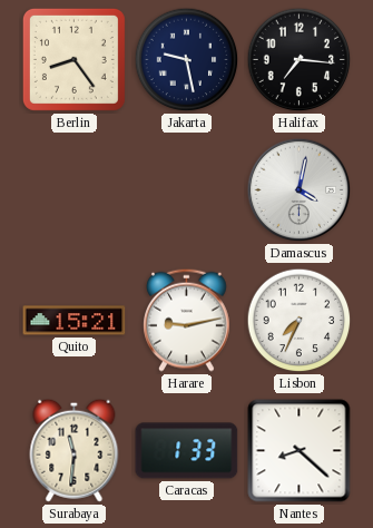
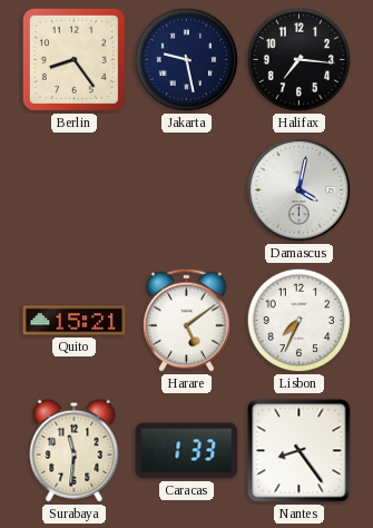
Harare: 9:13 -> 5:09 (187, 320)
Nantes: 8:22 -> 8:24 (300, 451)
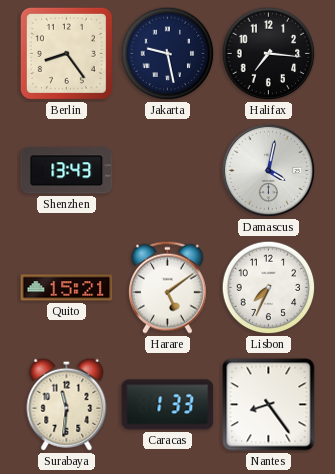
Shenzhen: none -> 13:43 (67, 171)
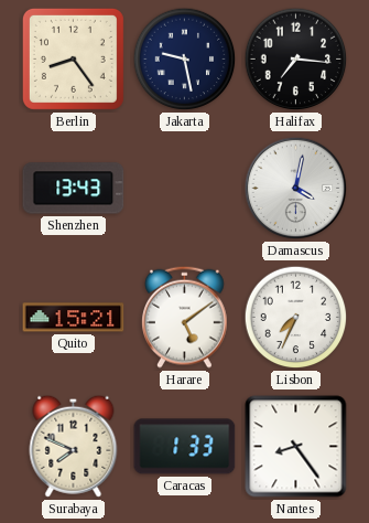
Surabaya: 11:31 -> 7:49 (74, 446)
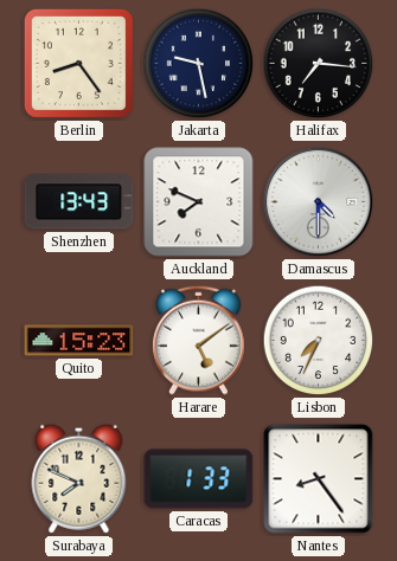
Auckland: none -> 7:49 (199, 202)
Damascus: 4:02 -> 4:30 (319, 202)
Quito: 15:21 -> 15:23 (79, 341)
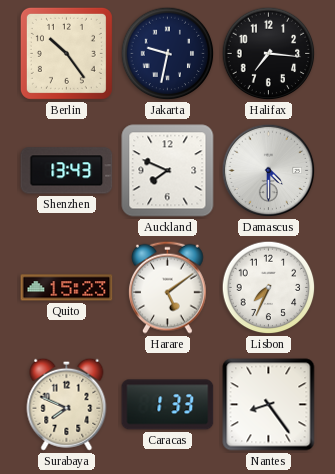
Berlin: 8:24 -> 10:24 (66, 53)
Jakarta: 9:28 -> 9:32 (168, 54)
